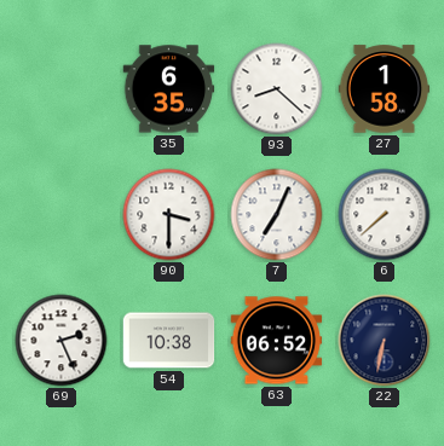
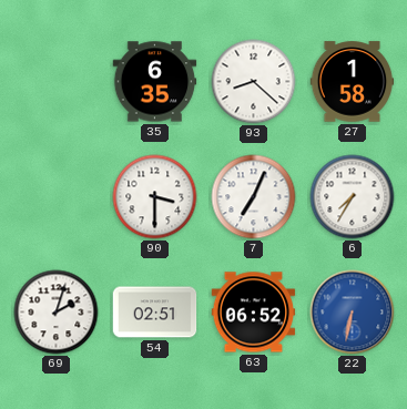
6: 7:38 -> 7:35 (353, 197)
69: 2:26 -> 2:03 (57, 313)
54: 10:38 -> 02:51 (155, 313)
22 dial: navy -> blue (353, 313)
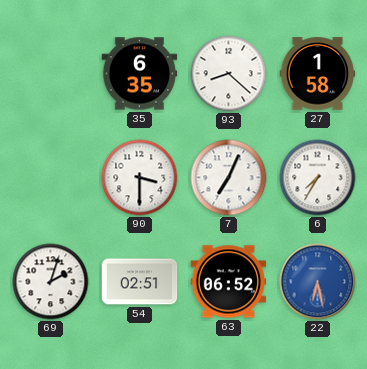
22: 6:32 -> 6:28 (318, 282)
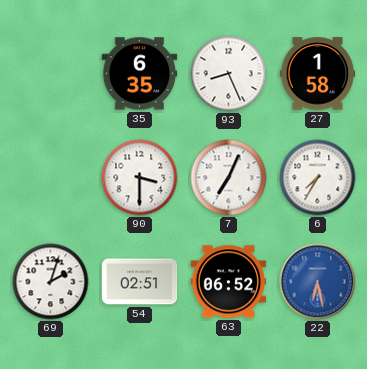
93: 8:22 -> 8:26 (229, 74)
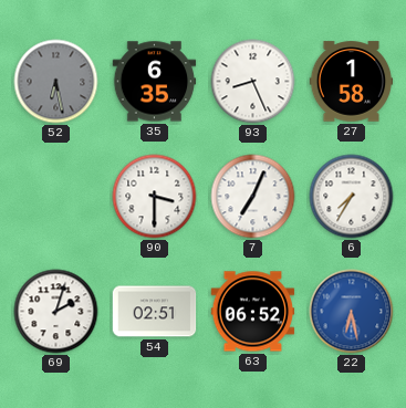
52: none -> 6:28 (56, 82)
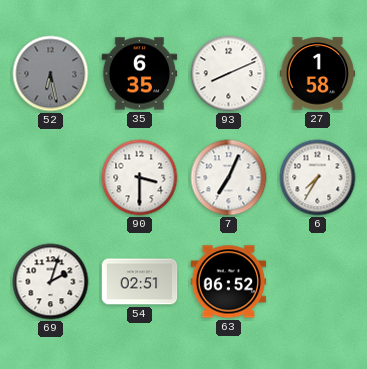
93: 8:26 -> 8:11 (229, 74)
22: 6:28 -> none (352, 312)
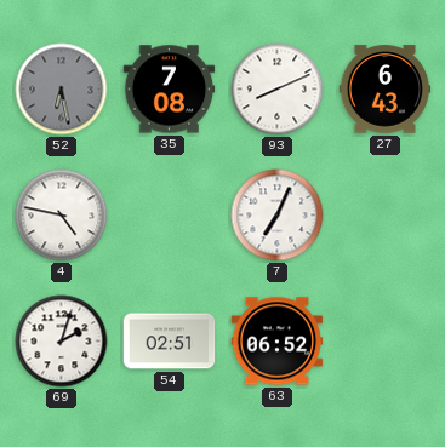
35: 6:35 -> 7:08 (170, 90)
27: 1:58 -> 6:43 (386, 90)
4: none -> 4:47 (62, 216)
90: 3:30 -> none (140, 178)
6: 7:35 -> none (318, 178)
